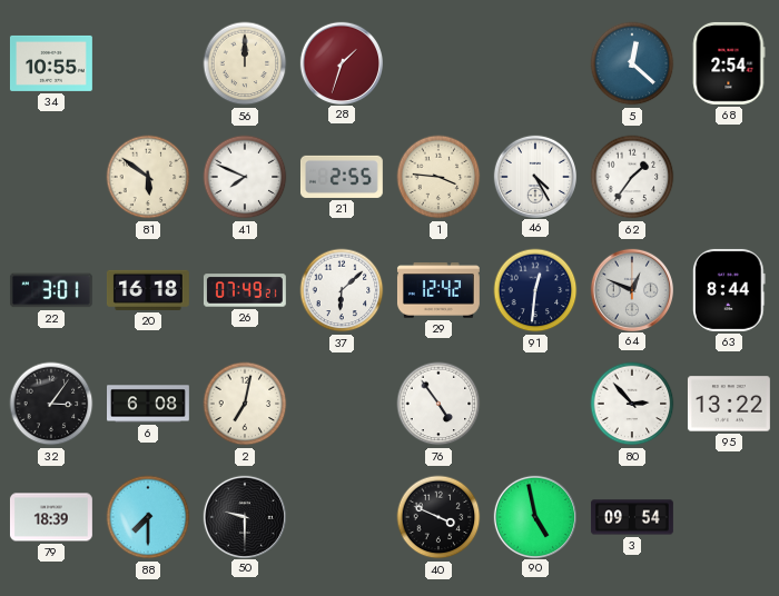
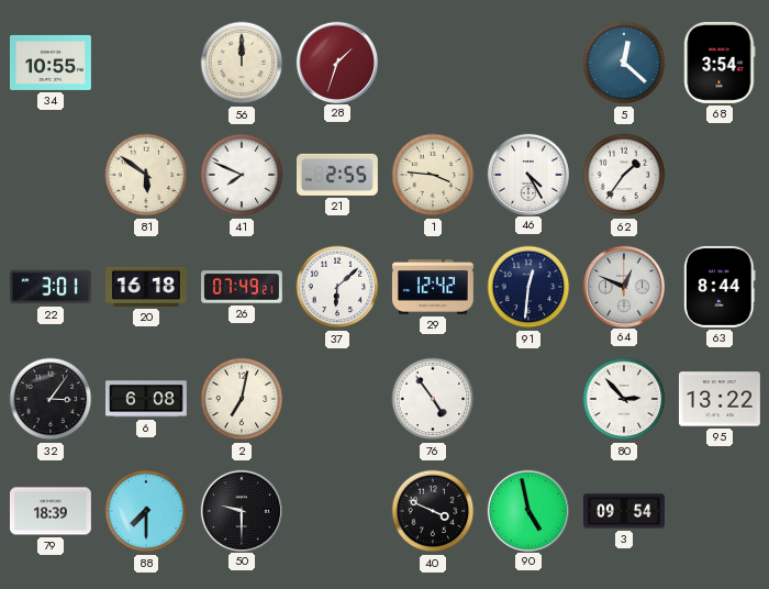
68: 2:54 -> 3:54 (720, 63)
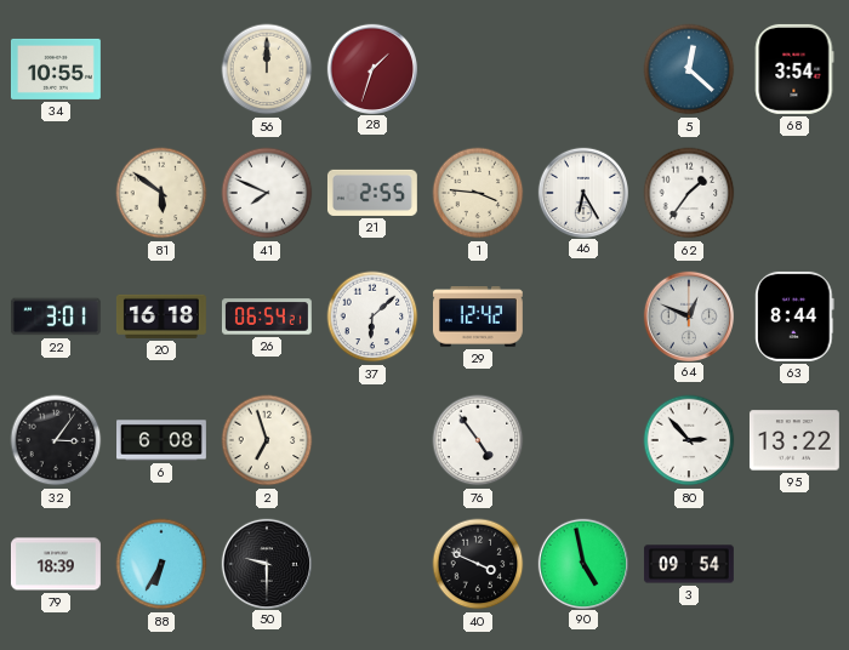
46: 4:25 -> 6:25 (582, 192)
26: 07:49 -> 06:54 (267, 317)
91: 12:31 -> none (528, 287)
2: 7:02 -> 6:57 (267, 440)
88: 7:30 -> 6:35 (161, 564)
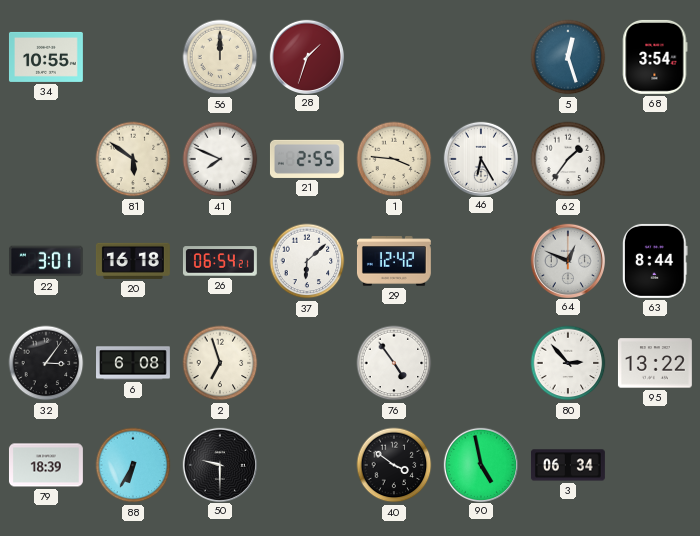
5: 12:22 -> 12:27 (568, 57)
40: 3:49 -> 3:51 (394, 465)
3: 09:54 -> 06:34 (568, 465)
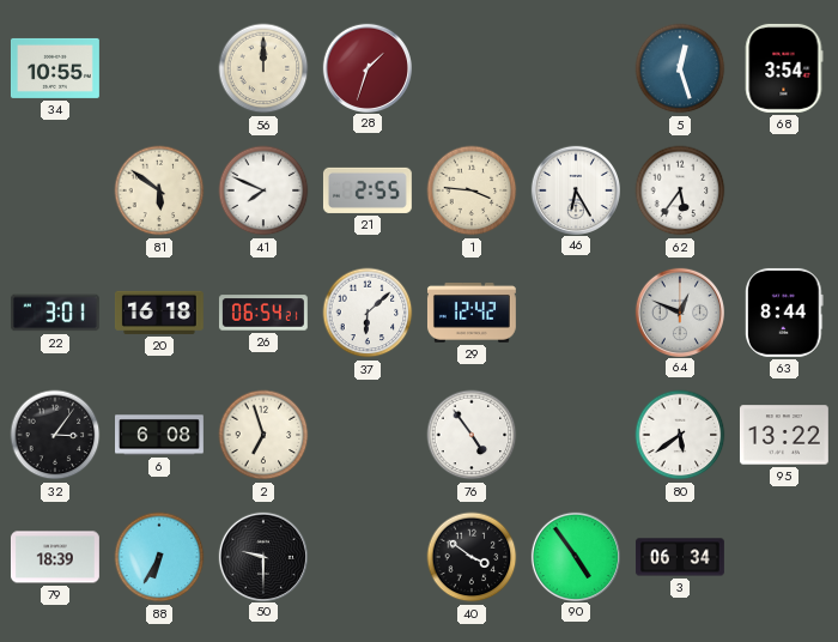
62: 1:36 -> 5:36 (680, 190)
80: 2:53 -> 5:39 (680, 435)
90: 4:58 -> 4:54 (575, 556)
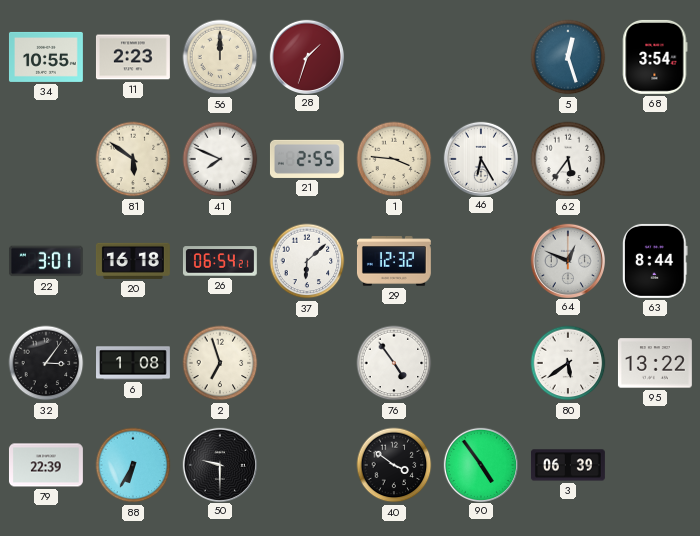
11: none -> 2:23 (133, 57)
29: 12:42 -> 12:32 (394, 261)
6: 6:08 -> 1:08 (134, 363)
79: 18:39 -> 22:39 (46, 465)
3: 06:34 -> 06:39 (568, 465)
